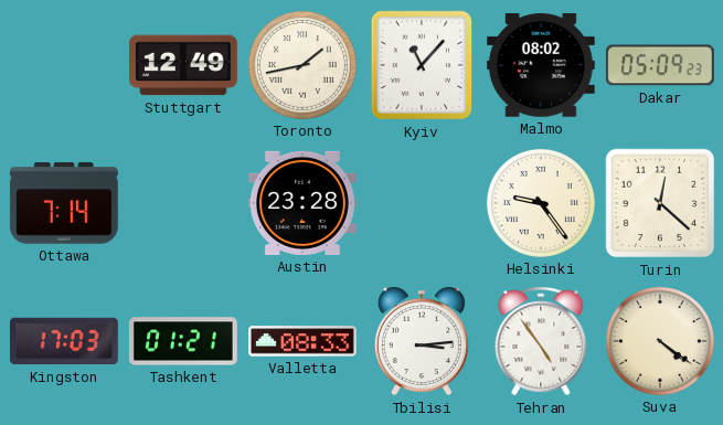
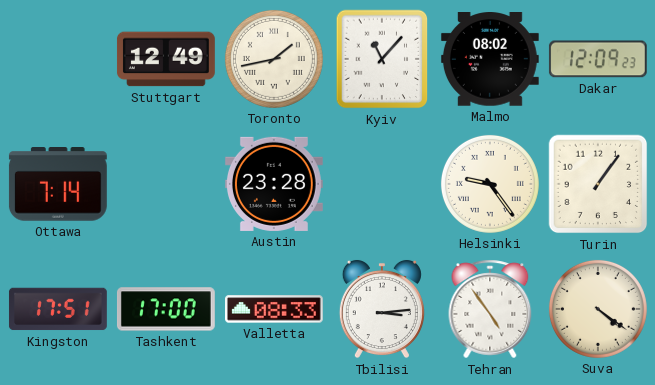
Dakar: 05:09 -> 12:09 (598, 59)
Turin: 12:22 -> 1:06 (598, 184)
Kingston: 17:03 -> 17:51 (58, 309)
Tashkent: 01:21 -> 17:00 (166, 309)
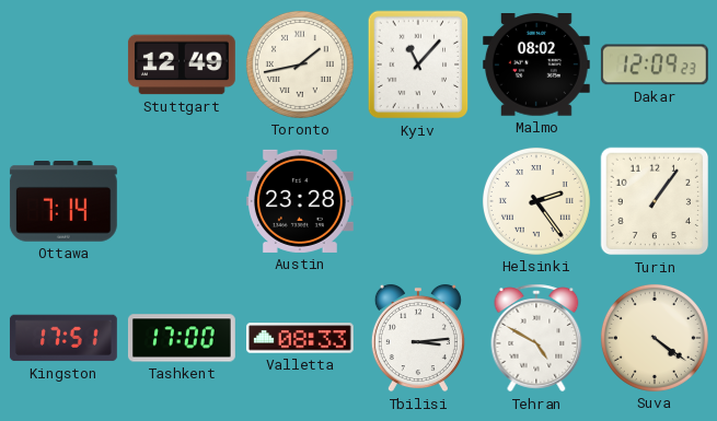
Helsinki: 9:24 -> 2:24 (536, 201)
Tehran: 4:54 -> 4:50 (536, 338)
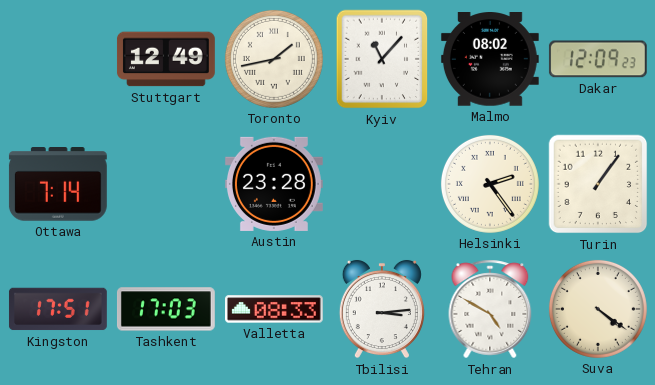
Tashkent: 17:00 -> 17:03 (166, 309)
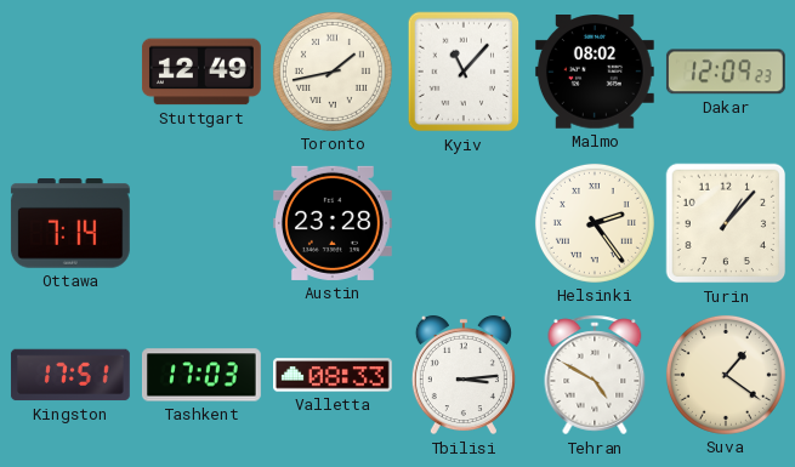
Turin: 1:06 -> 1:07 (726, 223)
Suva: 4:21 -> 1:21 (726, 375)
